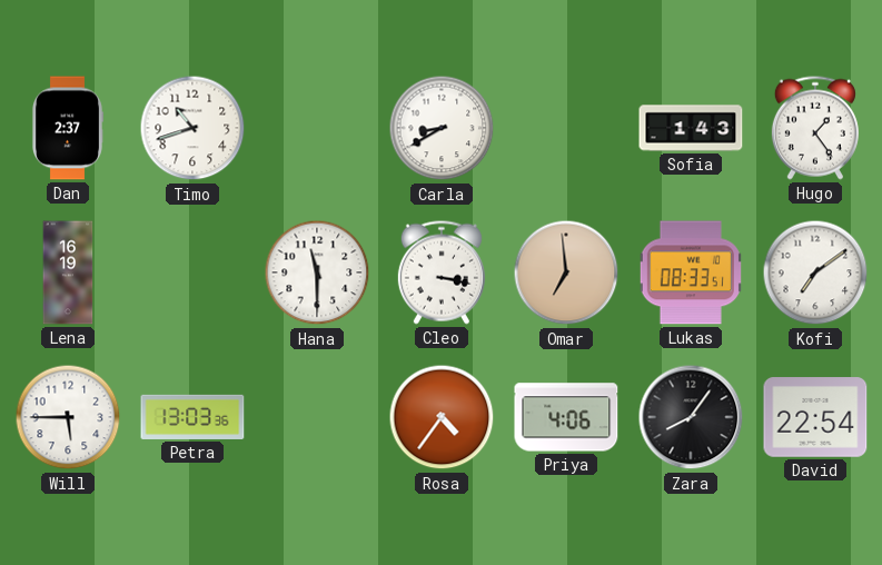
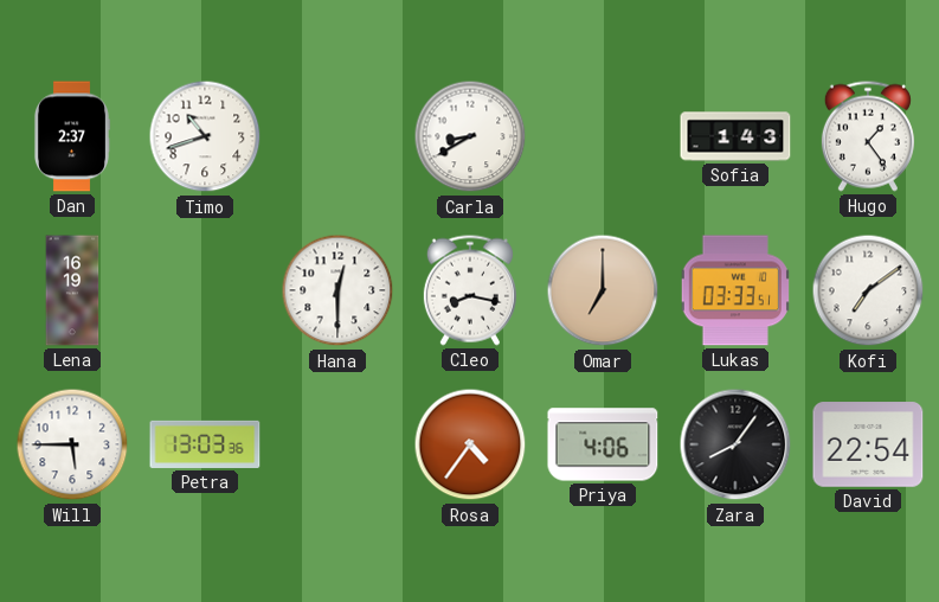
Hana: 11:30 -> 12:30 (337, 290)
Cleo: 3:17 -> 8:17 (470, 290)
Omar: 6:59 -> 7:00 (603, 290)
Lukas: 08:33 -> 03:33 (735, 290)
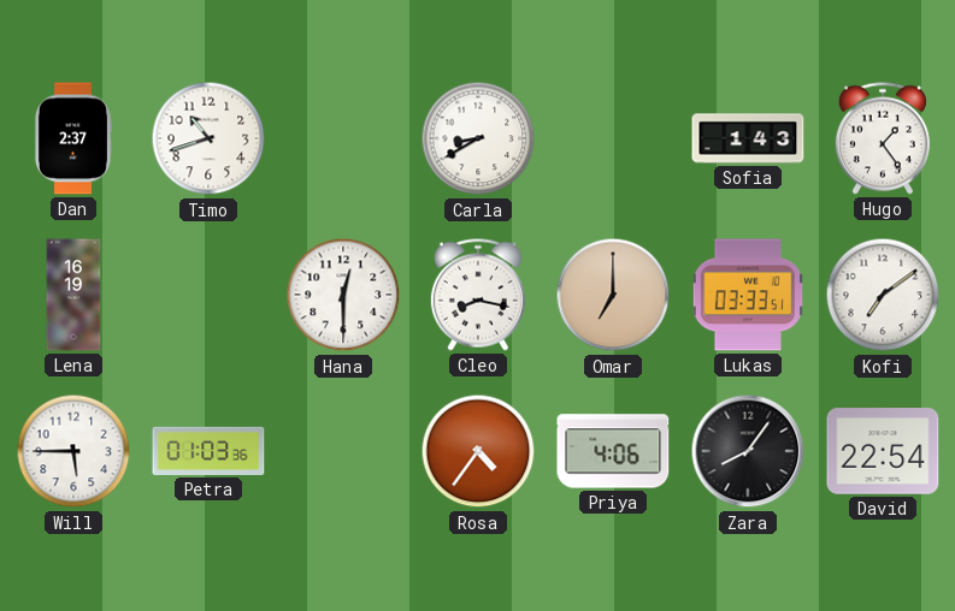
Petra: 13:03 -> 01:03 (208, 451)
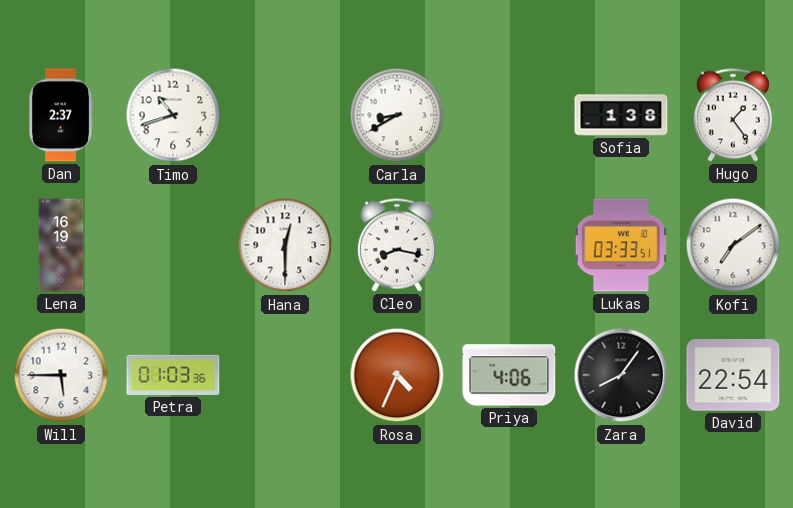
Sofia: 1:43 -> 1:38 (621, 115)
Omar: 7:00 -> none (613, 295)
Rosa: 4:36 -> 4:34 (397, 375)
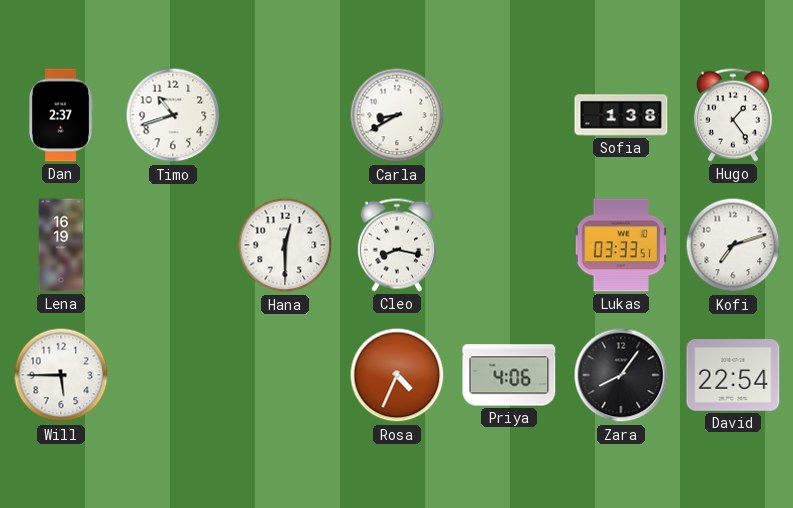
Kofi: 7:09 -> 7:12 (733, 245)
Petra: 01:03 -> none (173, 375)
